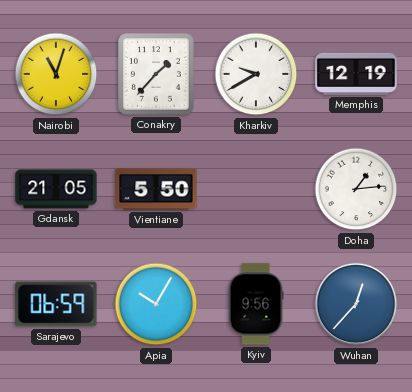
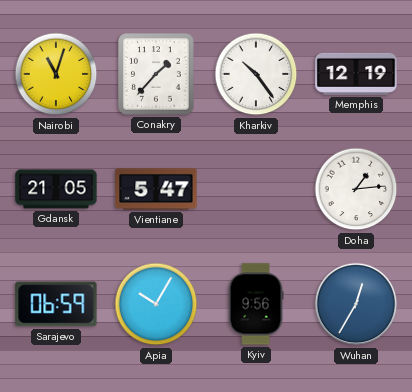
Kharkiv: 9:40 -> 10:24 (256, 74)
Vientiane: 5:50 -> 5:47 (156, 189)
Wuhan: 12:37 -> 12:35 (356, 304)
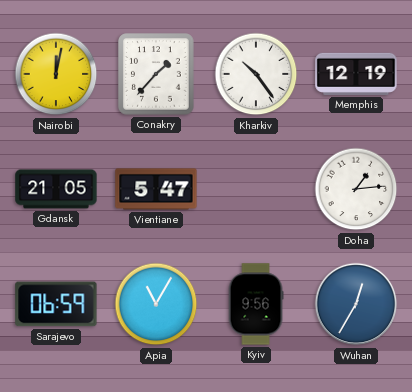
Nairobi: 11:03 -> 12:02 (56, 74)
Apia: 10:05 -> 11:05 (156, 304)
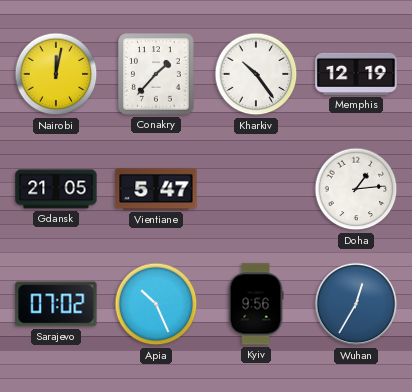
Sarajevo: 06:59 -> 07:02 (56, 304)
Apia: 11:05 -> 10:26 (156, 304)
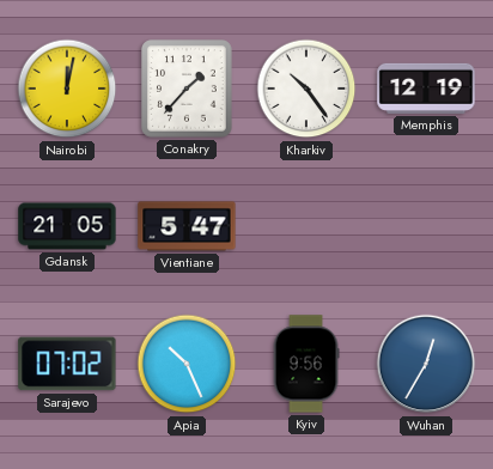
Doha: 1:14 -> none (356, 189)
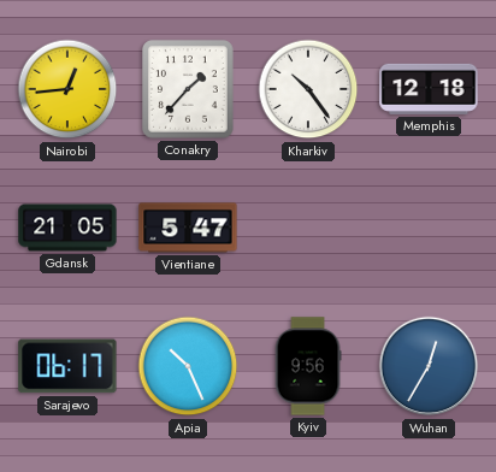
Nairobi: 12:02 -> 12:44 (67, 89)
Memphis: 12:19 -> 12:18 (429, 89)
Sarajevo: 07:02 -> 06:17 (67, 366)
